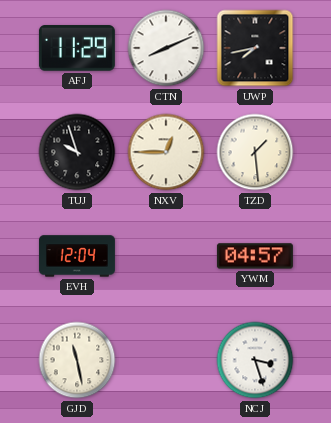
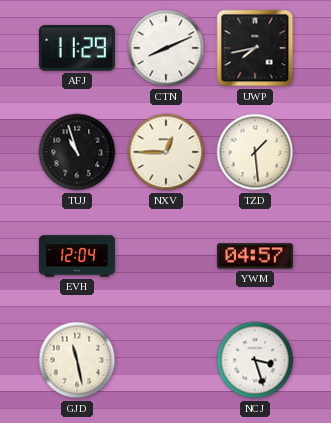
TUJ: 9:57 -> 10:57 (77, 152)
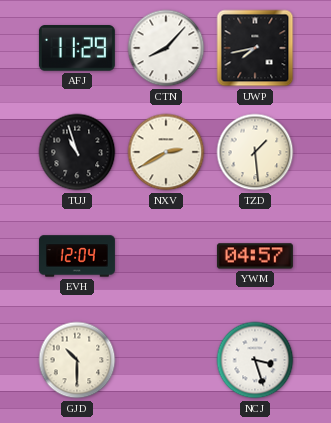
CTN: 8:11 -> 8:07 (166, 48)
NXV: 12:45 -> 2:40 (166, 152)
GJD: 11:28 -> 10:30 (77, 360)
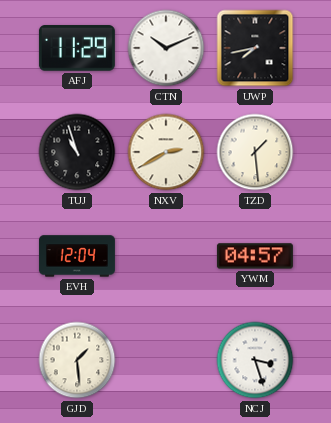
CTN: 8:07 -> 10:11 (166, 48)
GJD: 10:30 -> 1:29 (77, 360)
